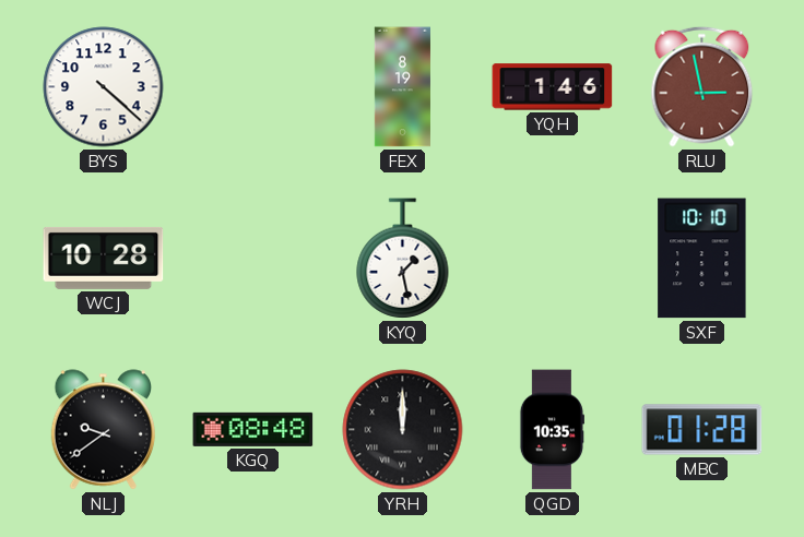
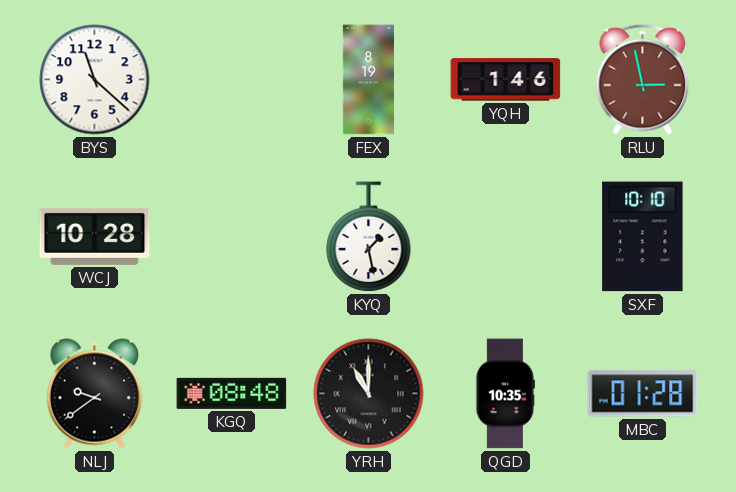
BYS: 4:22 -> 11:22 (95, 80)
YRH: 12:00 -> 11:00 (369, 394)
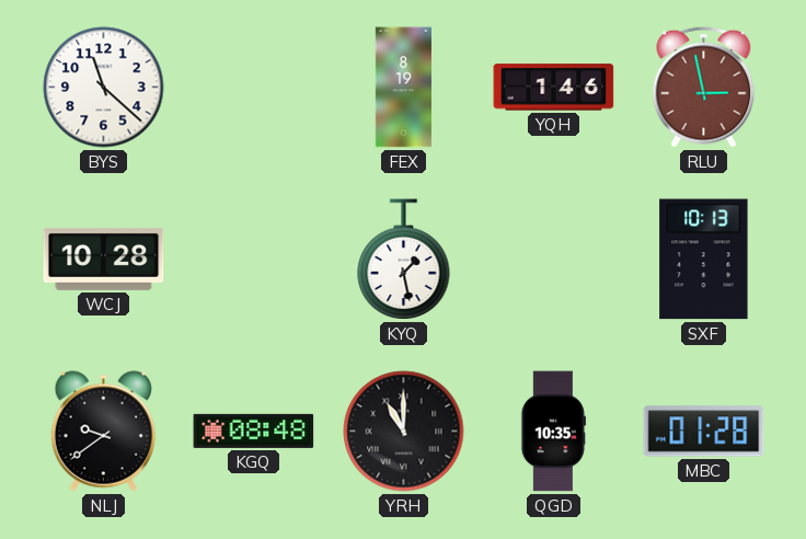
SXF: 10:10 -> 10:13 (704, 260)
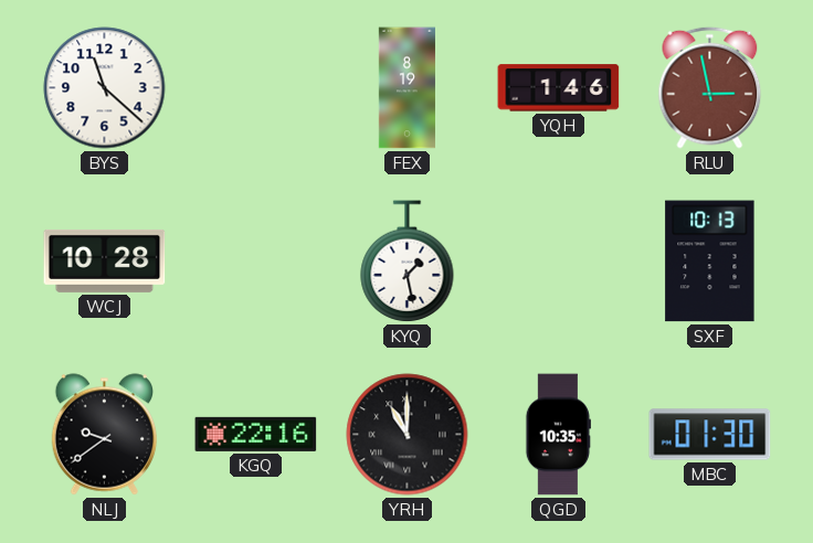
KGQ: 08:48 -> 22:16 (256, 434)
MBC: 01:28 -> 01:30 (710, 435)
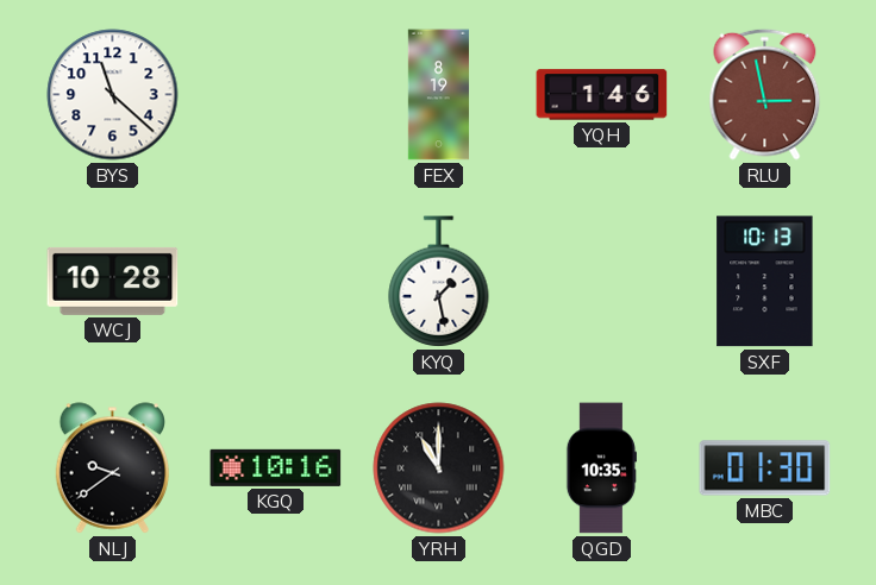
KGQ: 22:16 -> 10:16 (276, 467)
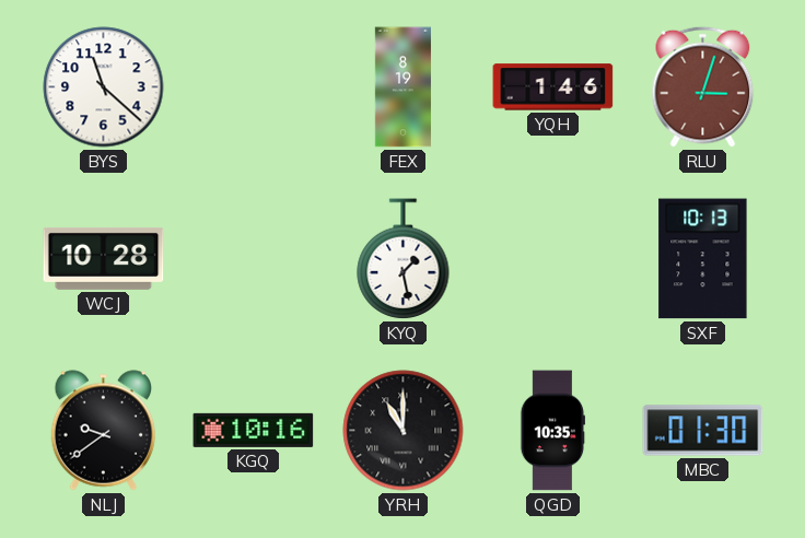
RLU: 2:58 -> 3:03 (703, 86)
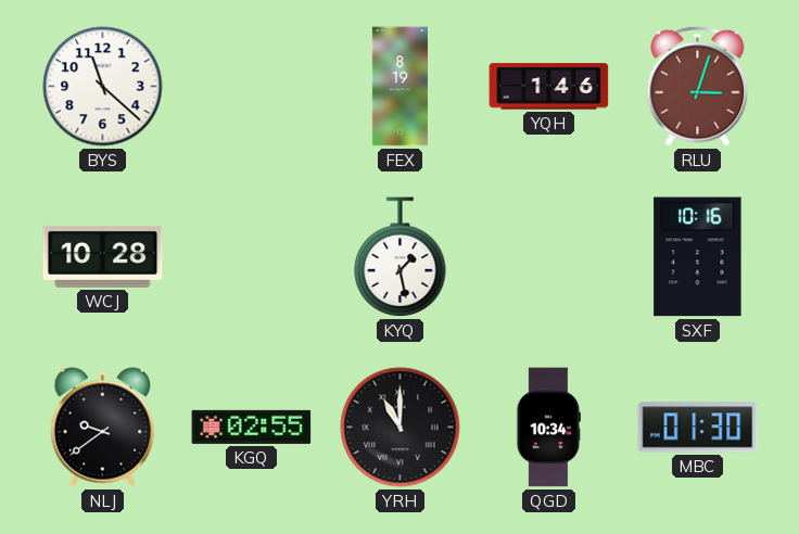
SXF: 10:13 -> 10:16 (698, 257)
KGQ: 10:16 -> 02:55 (252, 427)
QGD: 10:35 -> 10:34 (548, 428)
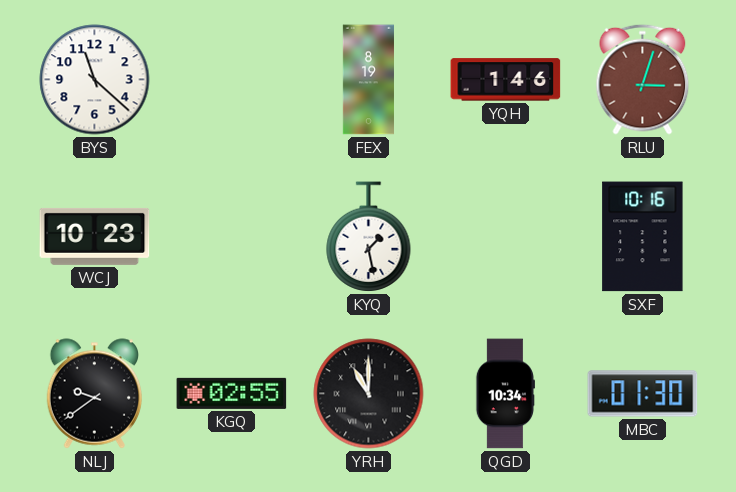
WCJ: 10:28 -> 10:23 (95, 236)
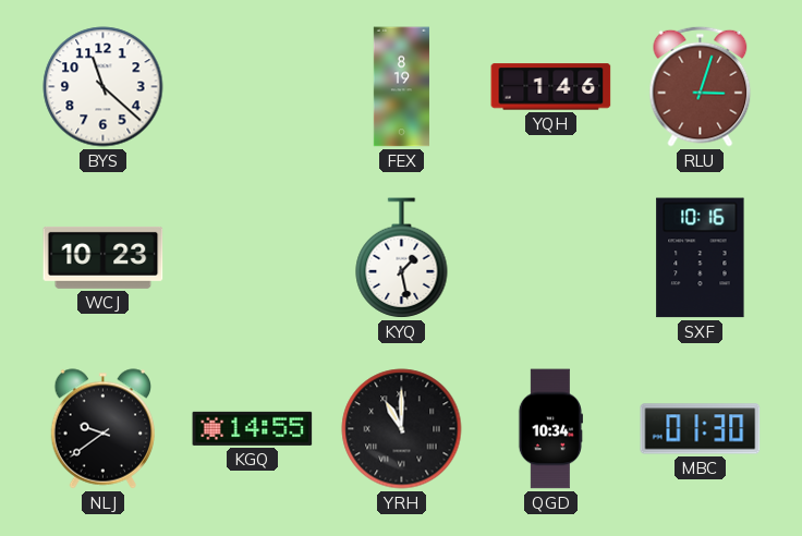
KGQ: 02:55 -> 14:55 (253, 428)
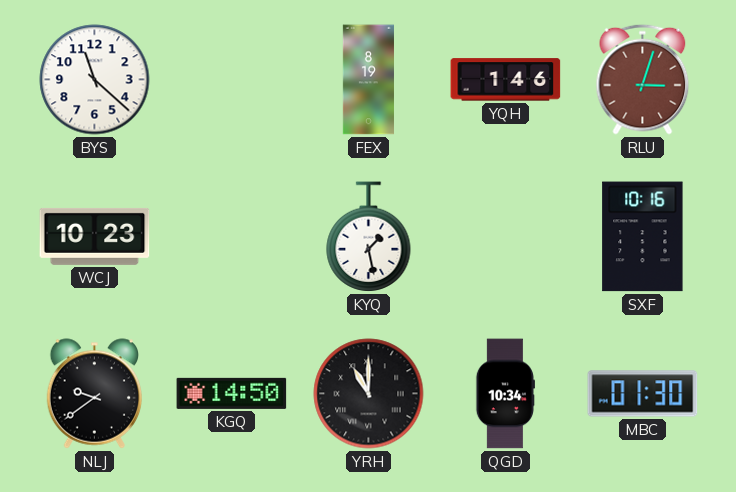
KGQ: 14:55 -> 14:50 (232, 393)
